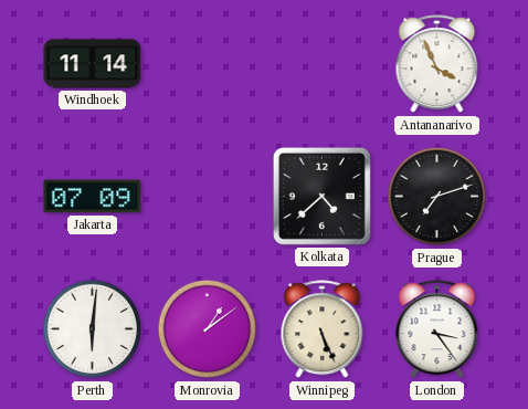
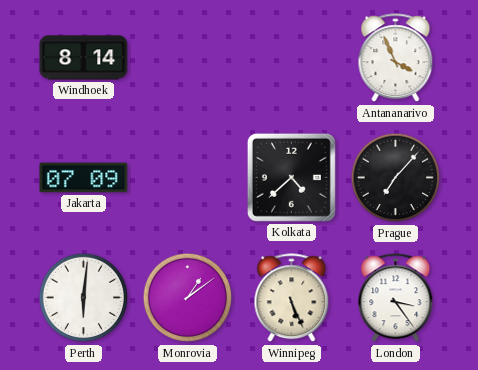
Windhoek: 11:14 -> 8:14 (84, 58)
Prague: 7:12 -> 7:07 (396, 178)
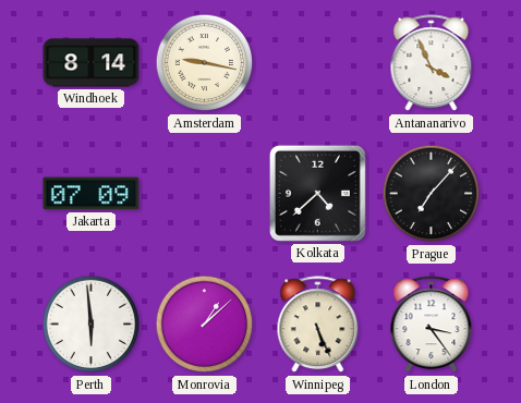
Amsterdam: none -> 9:17 (205, 63)
Perth: 6:01 -> 5:59 (92, 325)
Monrovia: 1:09 -> 1:08 (205, 325)
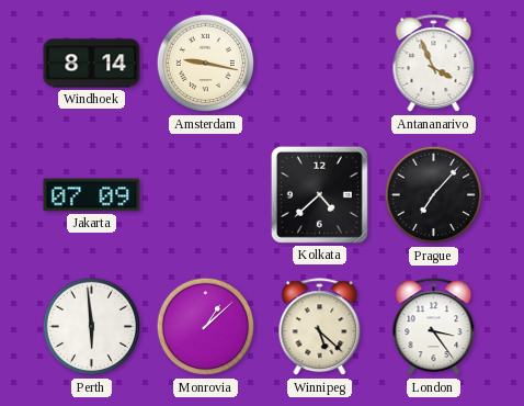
Winnipeg: 5:26 -> 5:22 (320, 327)
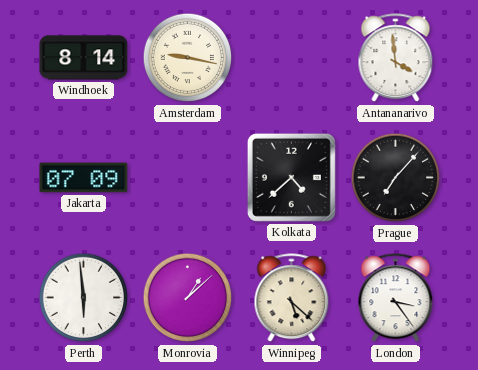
Antananarivo: 3:56 -> 3:59 (396, 58)
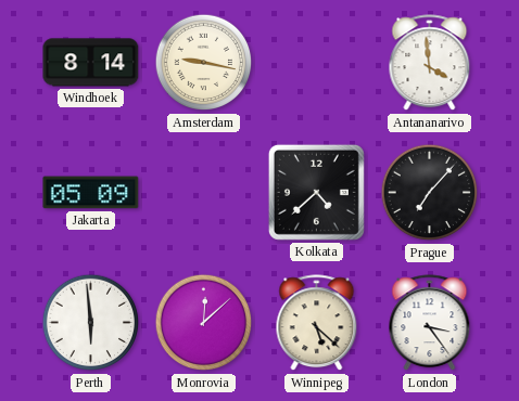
Jakarta: 07:09 -> 05:09 (91, 193)
Monrovia: 1:08 -> 12:08 (204, 323)
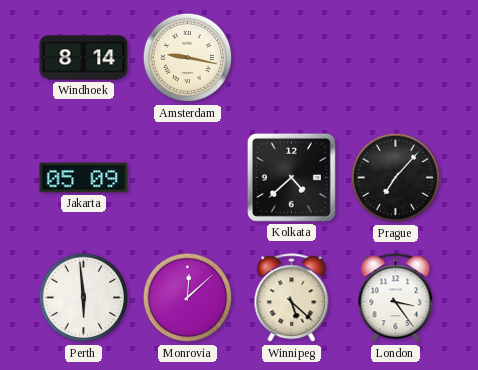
Antananarivo: 3:59 -> none (430, 63)
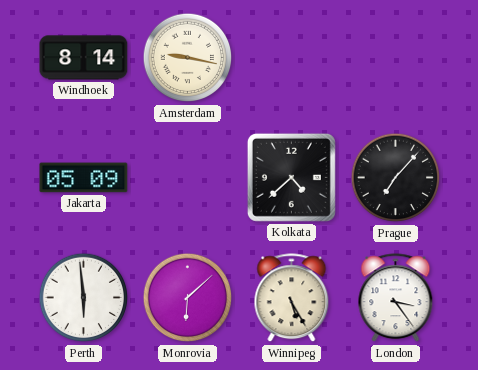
Monrovia: 12:08 -> 6:08 (188, 298)
Winnipeg: 5:22 -> 5:25 (292, 298)
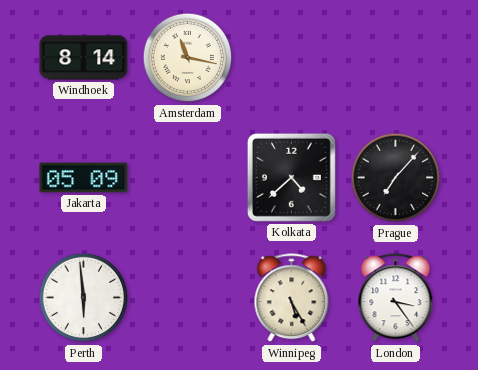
Amsterdam: 9:17 -> 11:17 (188, 58)
Monrovia: 6:08 -> none (188, 298)
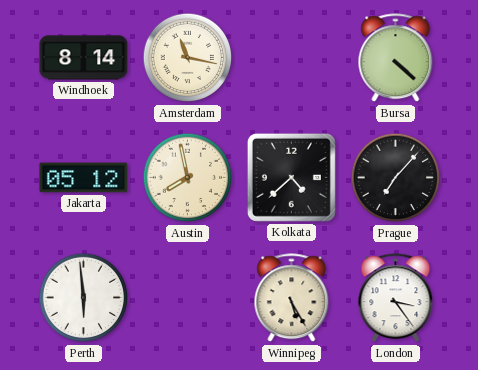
Bursa: none -> 4:22 (396, 58)
Jakarta: 05:09 -> 05:12 (84, 178)
Austin: none -> 7:58 (188, 178)
